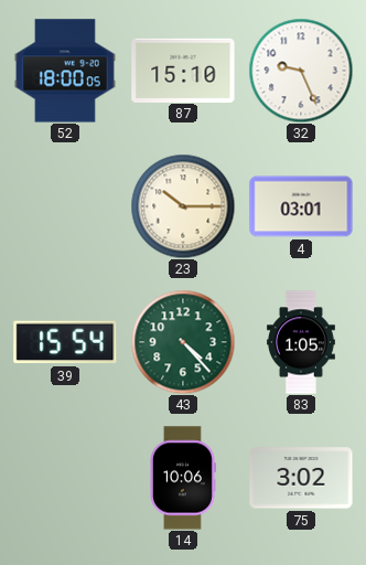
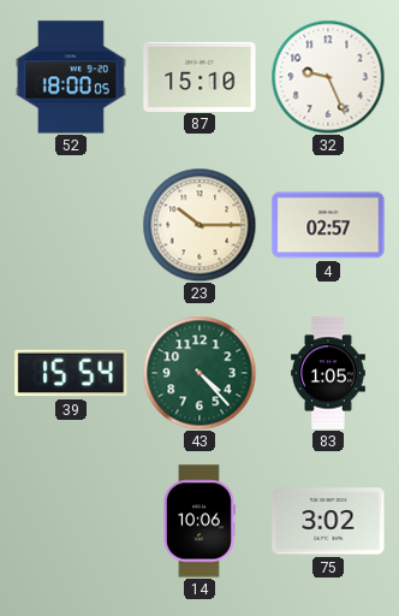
4: 03:01 -> 02:57 (328, 225)
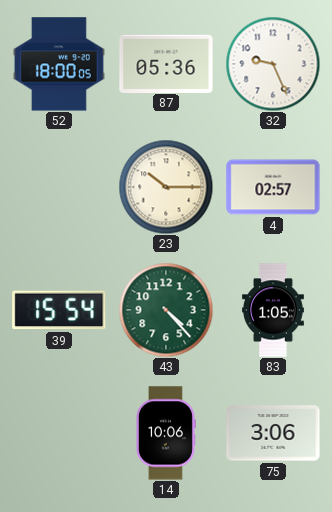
87: 15:10 -> 05:36 (166, 63)
75: 3:02 -> 3:06 (273, 433)
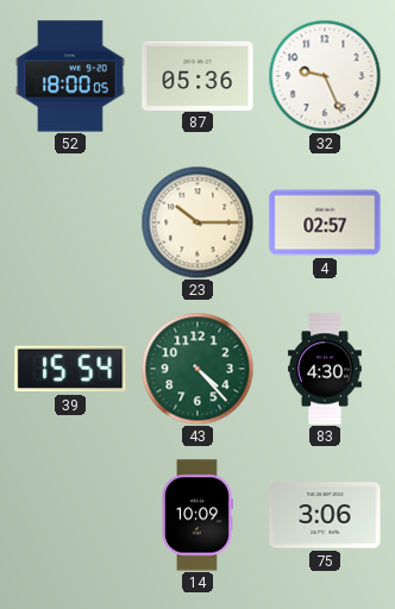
83: 1:05 -> 4:30 (326, 369)
14: 10:06 -> 10:09 (197, 515)
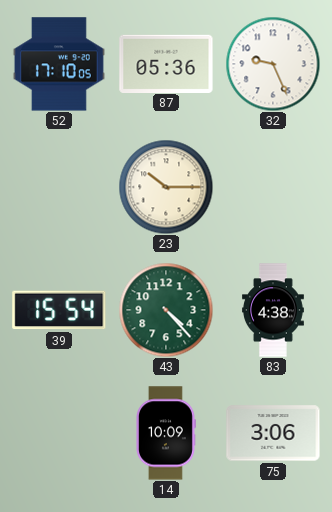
52: 18:00 -> 17:10 (59, 64)
4: 02:57 -> none (325, 222)
83: 4:30 -> 4:38 (274, 310)
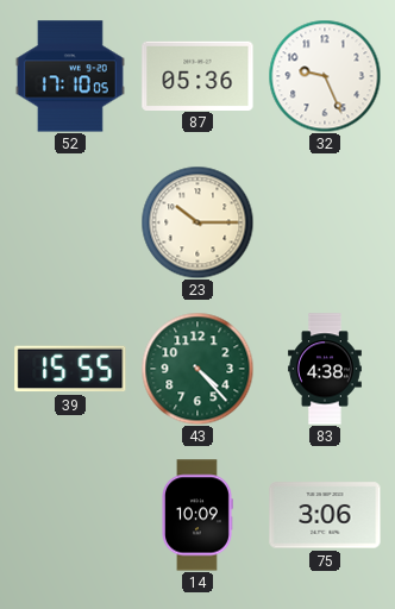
39: 15:54 -> 15:55 (70, 369)
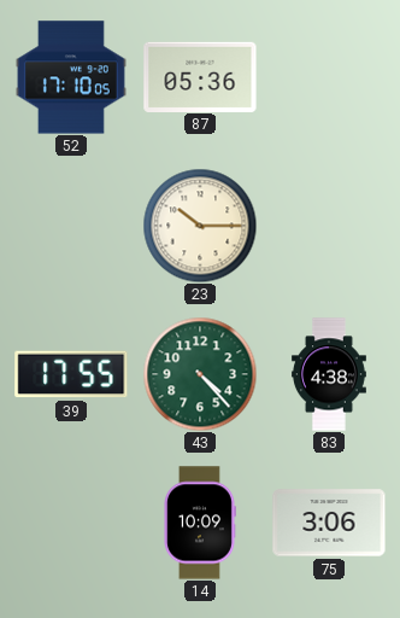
32: 9:26 -> none (325, 76)
39: 15:55 -> 17:55 (71, 374)
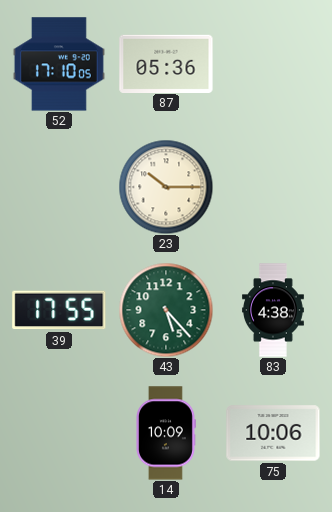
43: 4:23 -> 5:23 (166, 310)
75: 3:06 -> 10:06 (273, 433)
